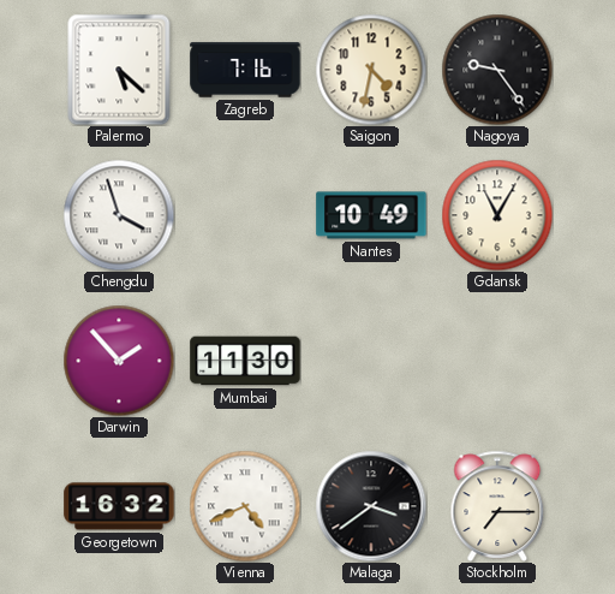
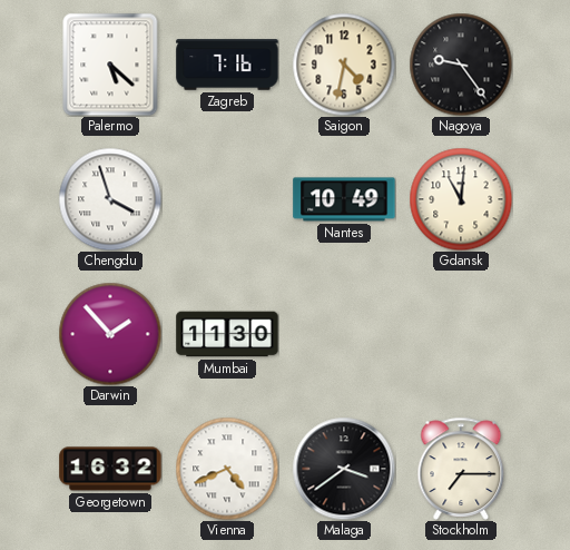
Gdansk: 11:05 -> 11:01 (461, 199)
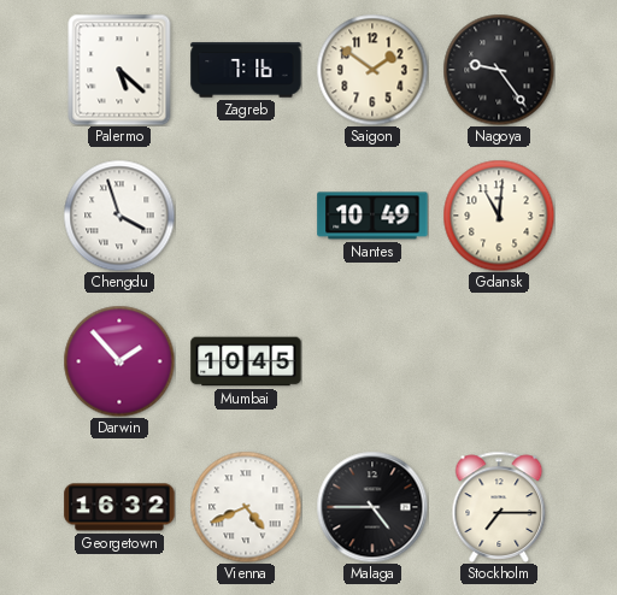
Saigon: 4:32 -> 1:51 (372, 70)
Mumbai: 11:30 -> 10:45 (246, 361)
Malaga: 3:39 -> 4:45 (372, 507)
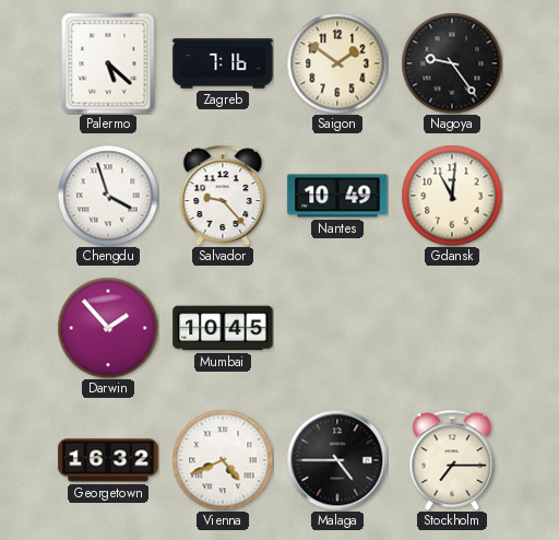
Salvador: none -> 9:23 (223, 196)
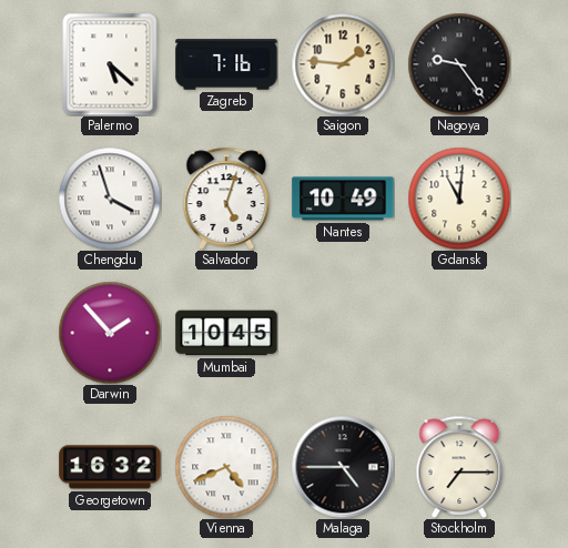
Saigon: 1:51 -> 1:46 (343, 64)
Salvador: 9:23 -> 5:03 (226, 199)
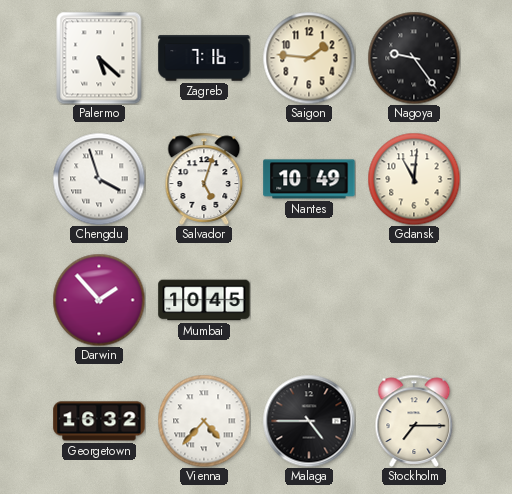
Vienna: 4:41 -> 4:37 (204, 421)
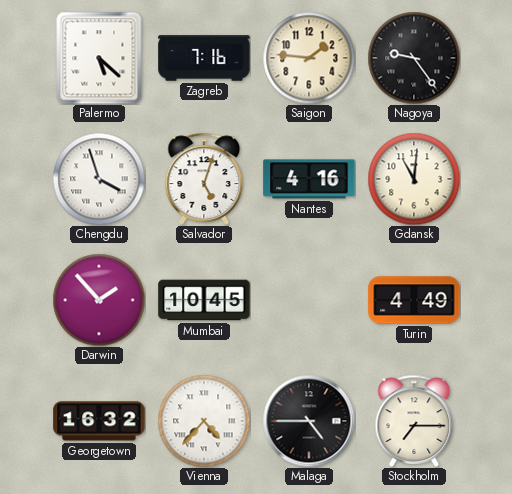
Nantes: 10:49 -> 4:16 (309, 179)
Turin: none -> 4:49 (414, 300)
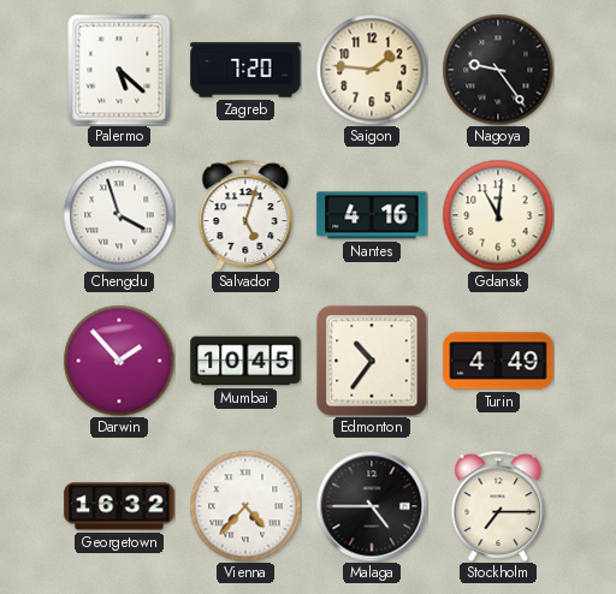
Zagreb: 7:16 -> 7:20 (245, 70)
Edmonton: none -> 10:36 (372, 361)
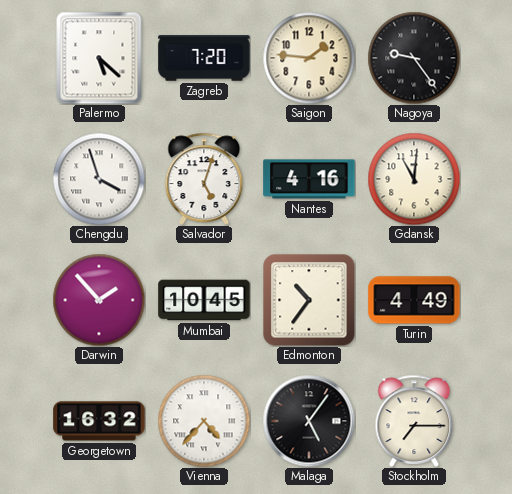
Malaga: 4:45 -> 5:06 (309, 421)
